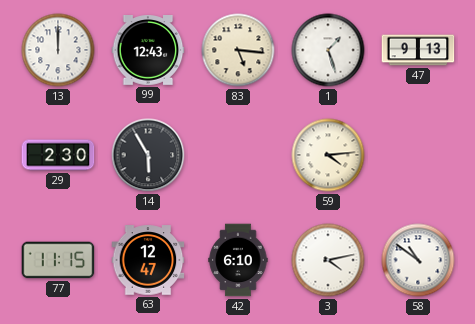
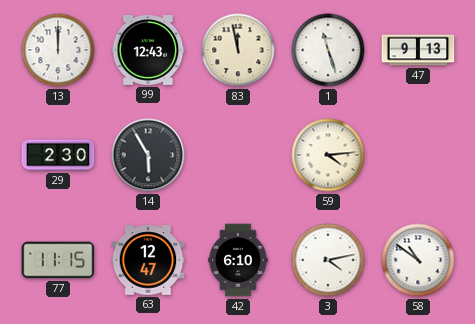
83: 5:16 -> 11:58 (238, 50)
1: 1:27 -> 11:27 (328, 50)
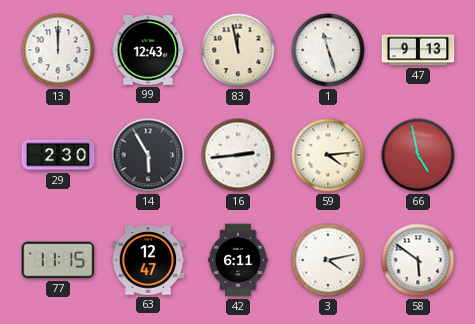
16: none -> 2:44 (238, 155)
66: none -> 4:58 (418, 155)
42: 6:10 -> 6:11 (238, 260)
58: 10:51 -> 5:51 (418, 260)
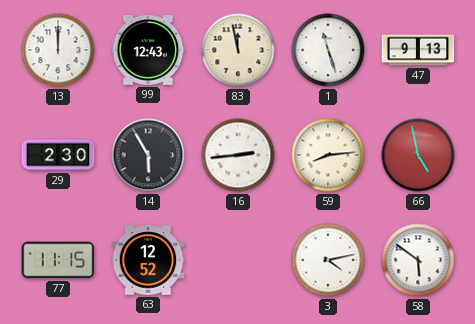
59: 4:14 -> 8:14 (328, 155)
63: 12:47 -> 12:52 (148, 260)
42: 6:11 -> none (238, 260)
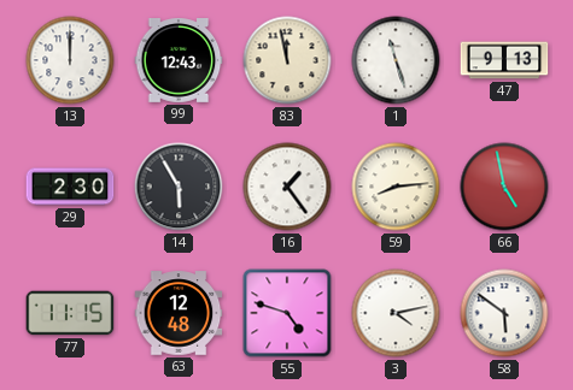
16: 2:44 -> 1:24 (287, 187)
63: 12:52 -> 12:48 (179, 313)
55: none -> 4:48 (287, 313)
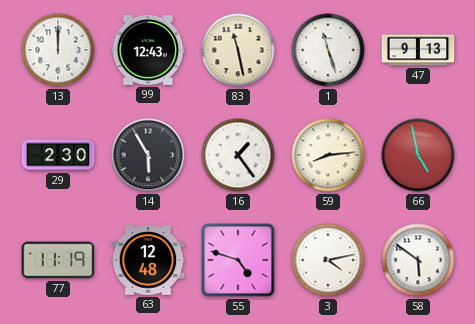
83: 11:58 -> 11:28 (238, 50)
77: 11:15 -> 11:19 (58, 260)
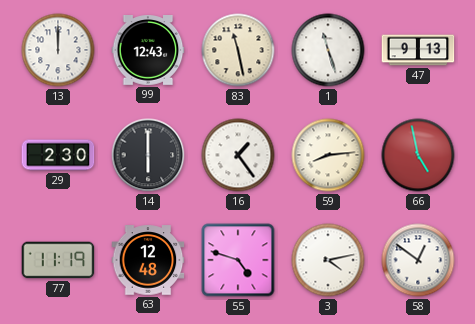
14: 5:55 -> 6:00 (148, 155)
58: 5:51 -> 12:51 (418, 260)
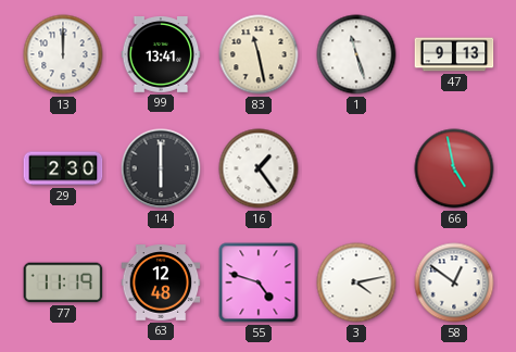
99: 12:43 -> 13:41 (161, 55)
59: 8:14 -> none (328, 155)
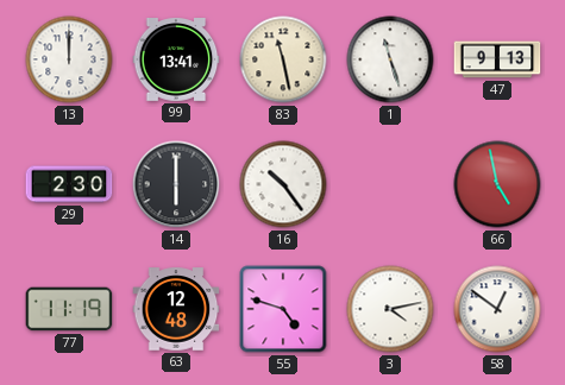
16: 1:24 -> 10:24 (283, 184)
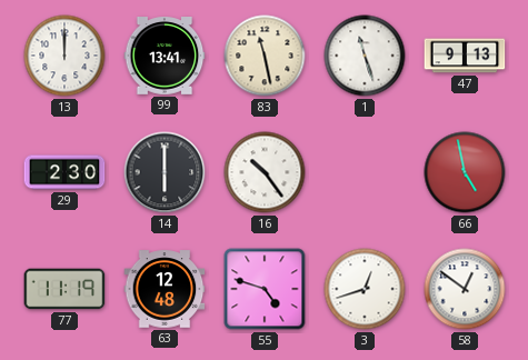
3: 4:13 -> 12:42 (365, 289)
